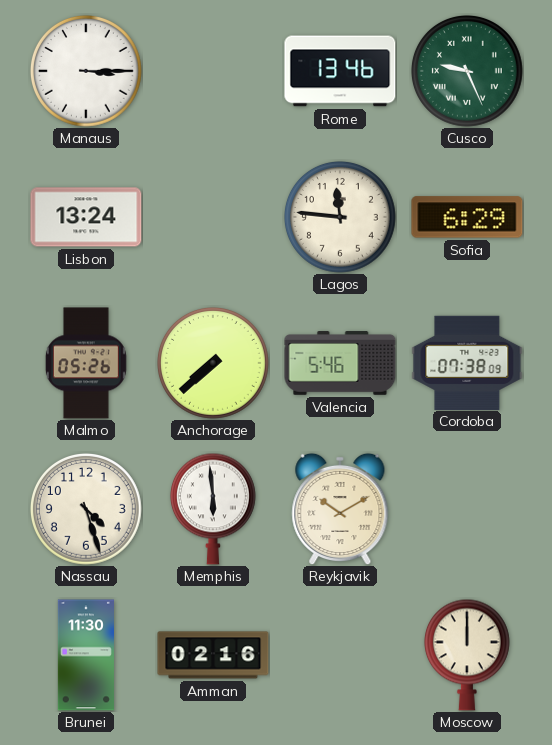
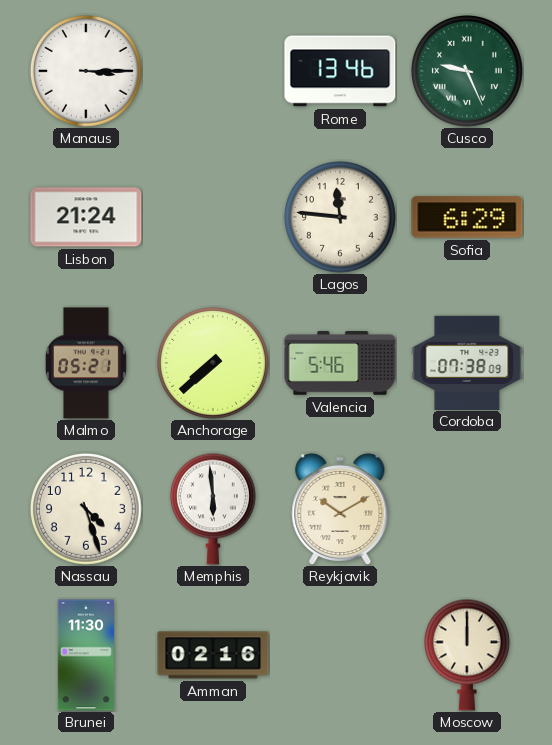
Lisbon: 13:24 -> 21:24 (86, 217)
Malmo: 05:26 -> 05:21 (86, 363)
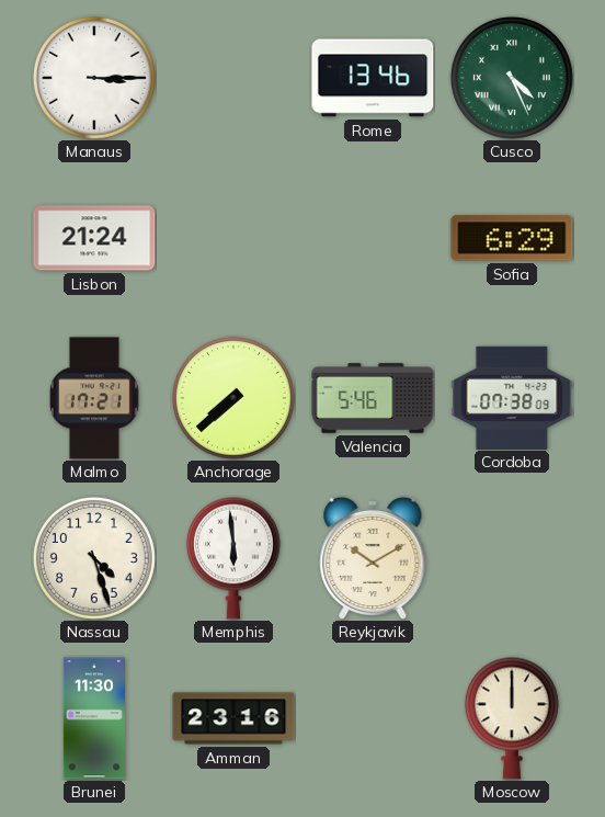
Cusco: 9:26 -> 4:26 (512, 78)
Lagos: 11:46 -> none (340, 217)
Malmo: 05:21 -> 17:21 (94, 398)
Amman: 02:16 -> 23:16 (233, 718)
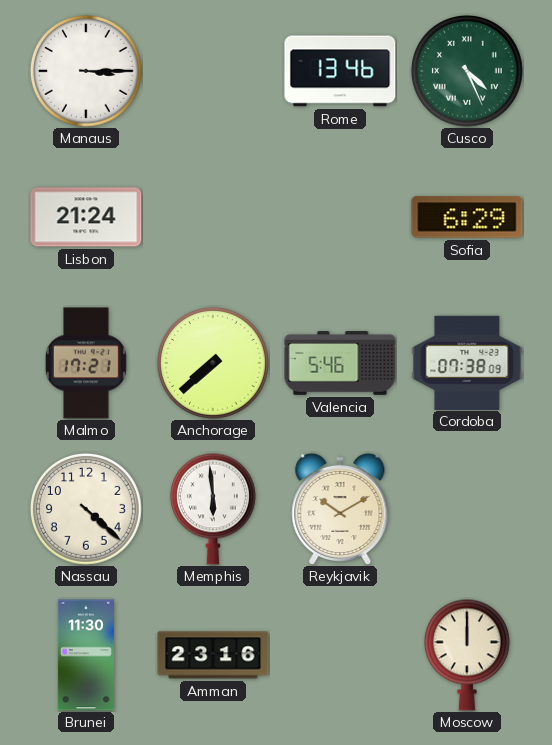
Nassau: 4:27 -> 4:22 (86, 509)
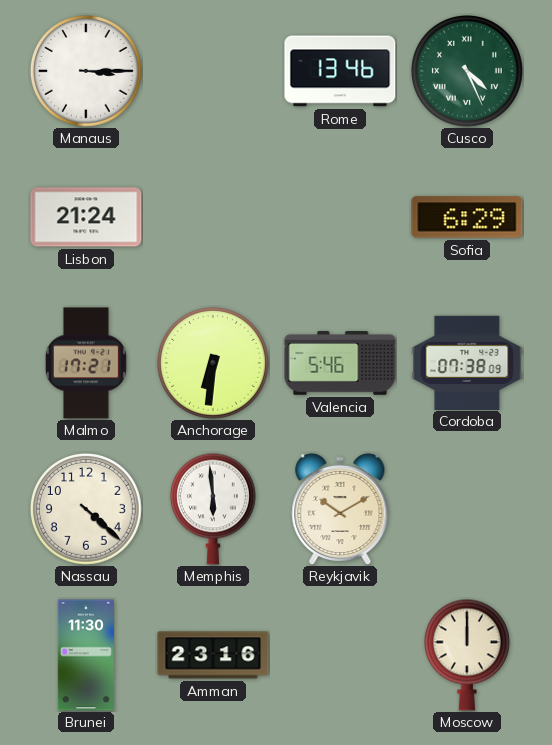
Anchorage: 7:38 -> 6:31 (213, 363)
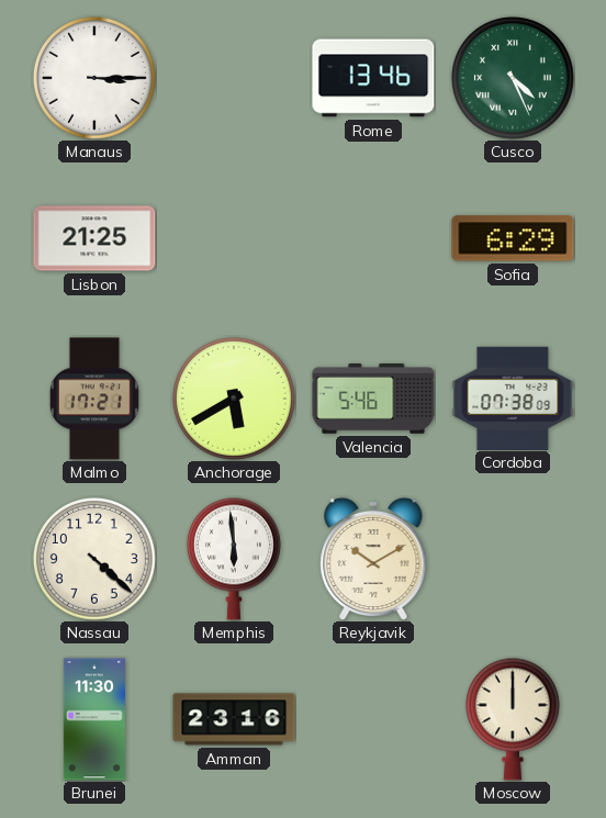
Lisbon: 21:24 -> 21:25 (94, 238)
Anchorage: 6:31 -> 5:40 (234, 399)
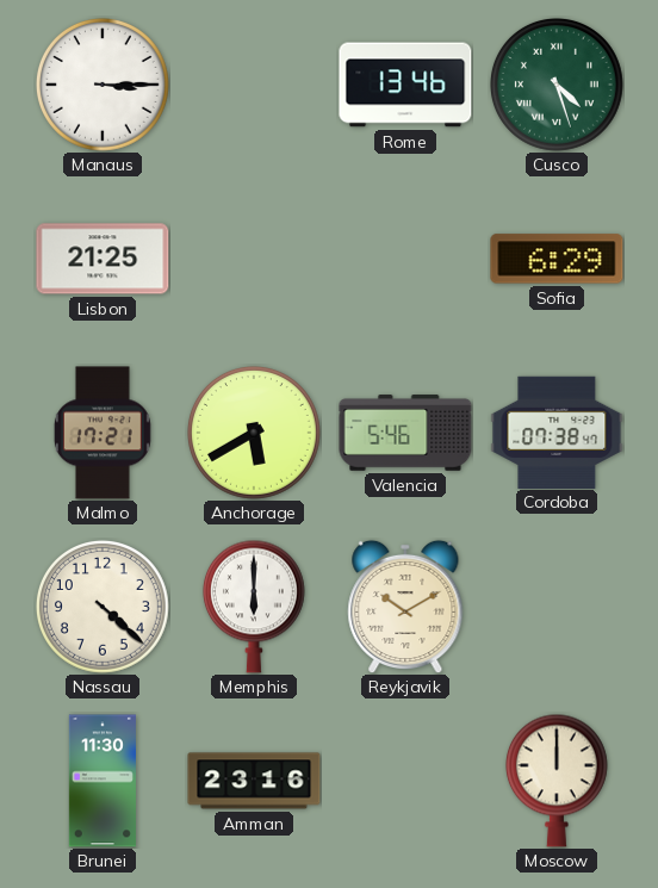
Cusco: 4:26 -> 4:27 (557, 85)
Cordoba: 07:38:09 -> 07:38:47 (557, 431)
Memphis: 5:59 -> 6:00 (254, 607)
